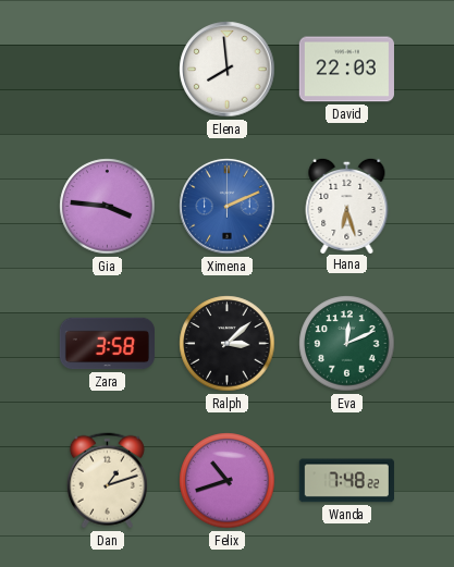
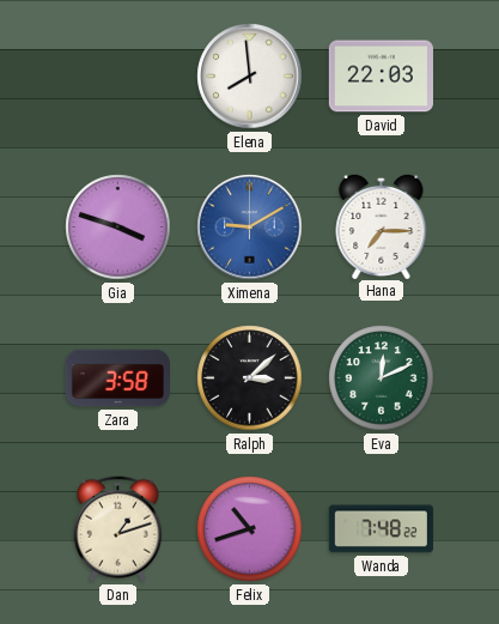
Gia: 3:46 -> 3:48 (118, 228)
Ximena: 2:11 -> 9:10 (250, 228)
Hana: 6:27 -> 7:15 (382, 225)
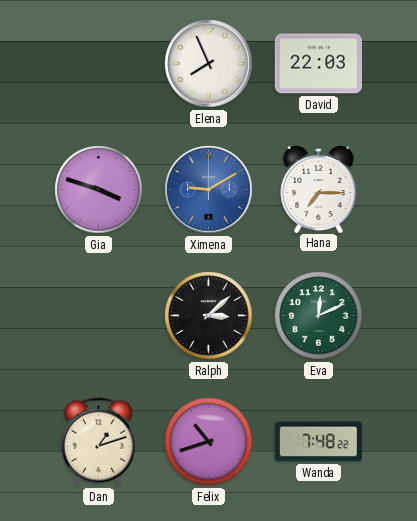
Elena: 7:59 -> 7:56 (209, 64)
Zara: 3:58 -> none (117, 378)
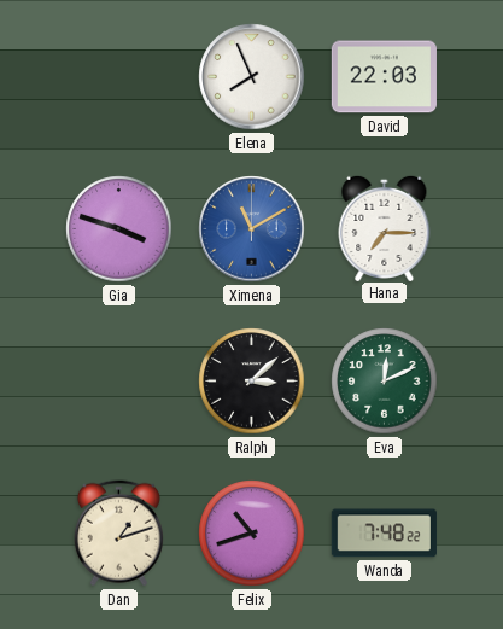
Ximena: 9:10 -> 11:10 (252, 229)
